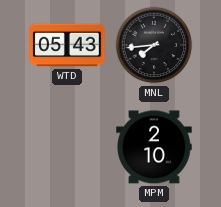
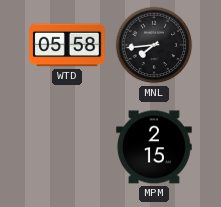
WTD: 05:43 -> 05:58 (67, 45)
MPM: 2:10 -> 2:15 (154, 147)
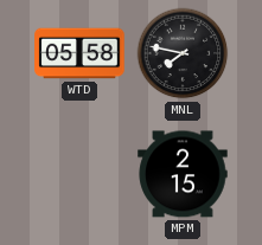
MNL: 7:44 -> 7:47 (183, 53)
